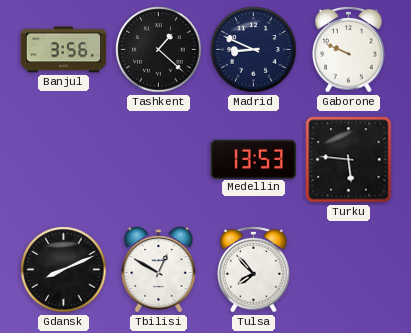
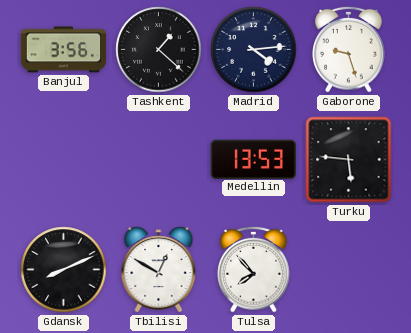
Madrid: 8:49 -> 4:14 (254, 50)
Gaborone: 9:49 -> 9:27 (349, 49)
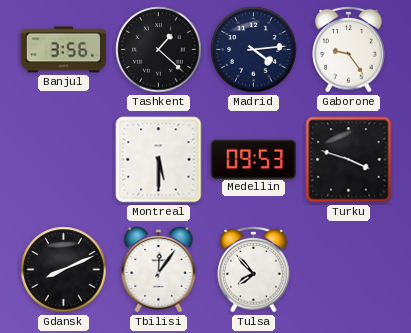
Gaborone: 9:27 -> 9:24 (349, 49)
Montreal: none -> 5:30 (159, 160)
Medellin: 13:53 -> 09:53 (253, 159)
Turku: 5:46 -> 3:48 (349, 160)
Tbilisi: 12:50 -> 12:06 (159, 270)
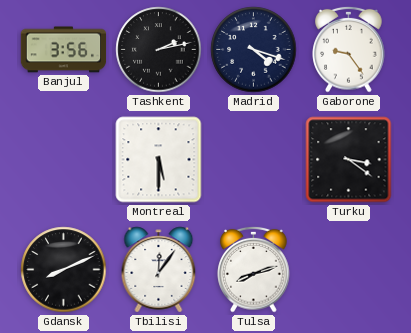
Tashkent: 1:22 -> 2:13 (159, 50)
Madrid: 4:14 -> 4:18 (254, 50)
Medellin: 09:53 -> none (253, 159)
Turku: 3:48 -> 3:21 (349, 160)
Tulsa: 7:53 -> 8:12 (254, 269)
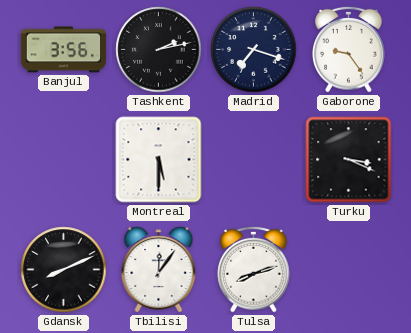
Madrid: 4:18 -> 7:18 (254, 50)
Turku: 3:21 -> 3:19 (349, 160)
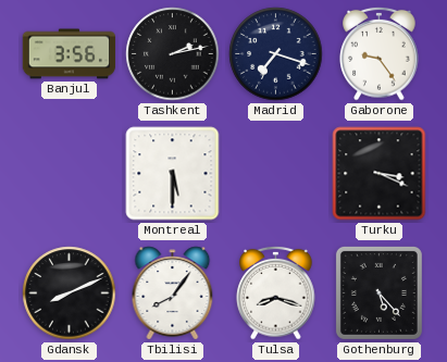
Tbilisi: 12:06 -> 8:06 (173, 294)
Tulsa: 8:12 -> 8:18 (276, 292)
Gothenburg: none -> 5:23 (378, 292)
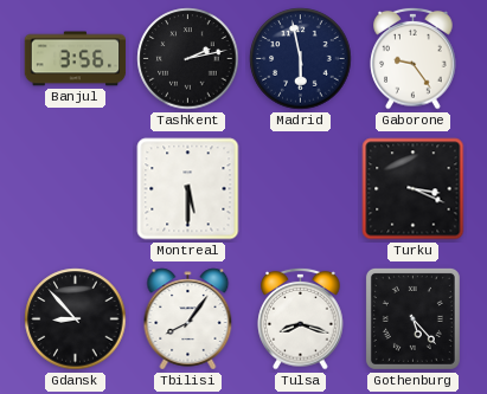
Madrid: 7:18 -> 5:58 (301, 59)
Gdansk: 8:11 -> 8:53 (76, 319)
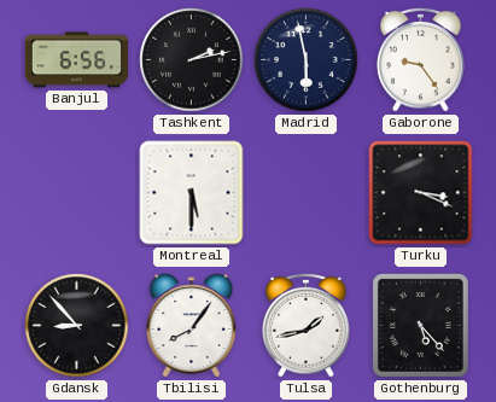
Banjul: 3:56 -> 6:56 (77, 60)
Tulsa: 8:18 -> 1:43 (307, 325)
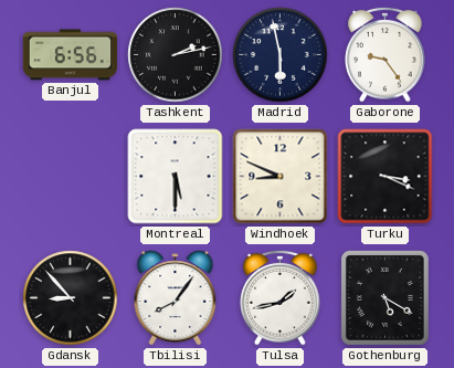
Windhoek: none -> 8:49 (281, 177)
Gothenburg: 5:23 -> 5:20 (384, 297)
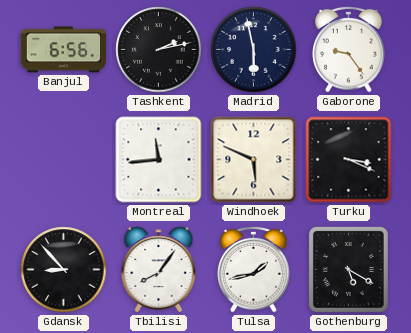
Montreal: 5:30 -> 11:44 (159, 160)
Windhoek: 8:49 -> 5:49 (254, 160)
